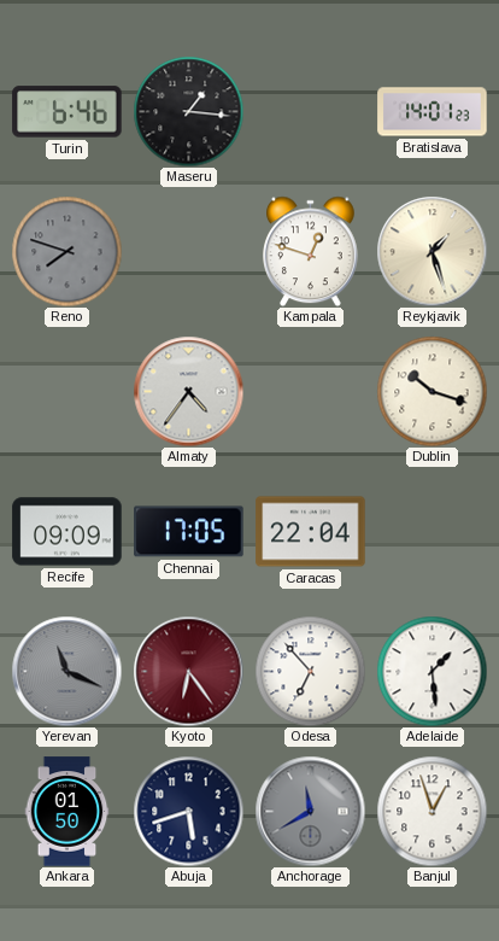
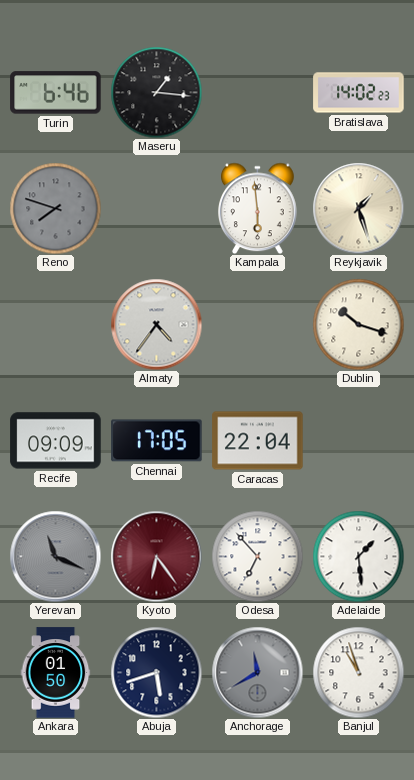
Bratislava: 14:01 -> 14:02 (359, 93)
Kampala: 12:48 -> 5:59 (258, 208)
Banjul: 12:57 -> 10:57 (358, 672)
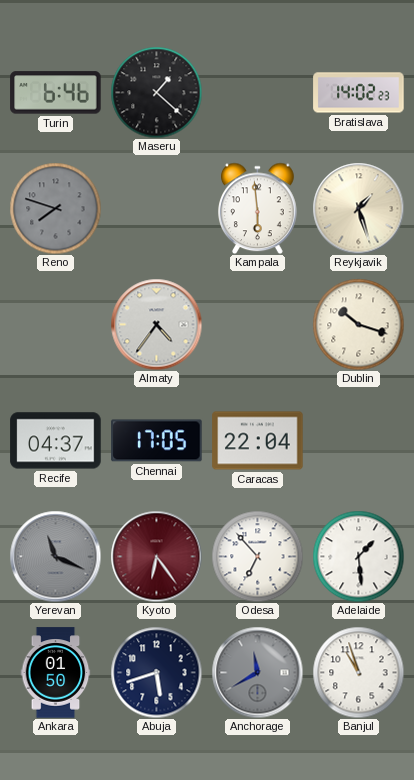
Maseru: 1:16 -> 1:22 (156, 92)
Recife: 09:09 -> 04:37 (56, 441)
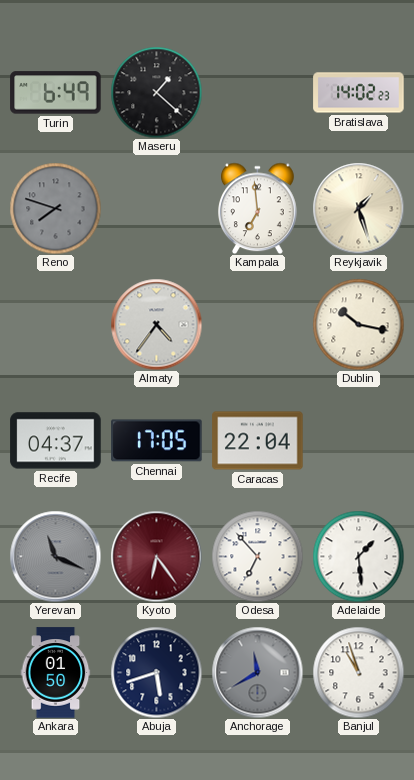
Turin: 6:46 -> 6:49 (56, 93)
Kampala: 5:59 -> 6:59 (258, 208)
Dublin: 10:18 -> 10:17 (358, 324)
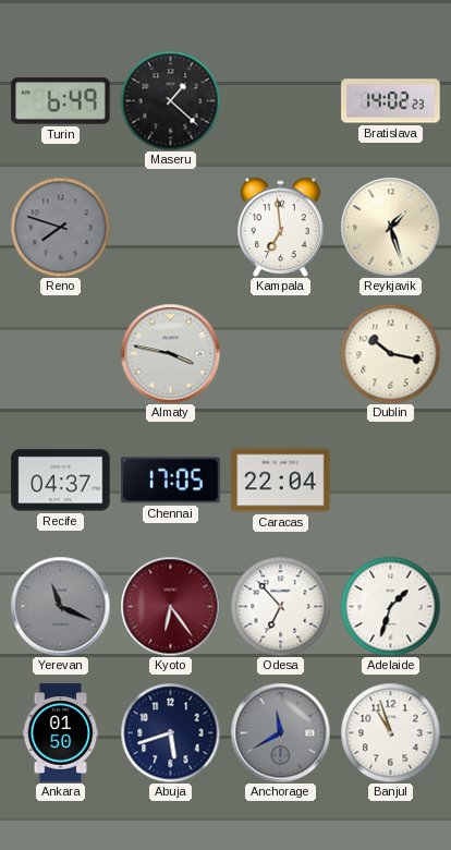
Almaty: 4:36 -> 3:47 (170, 353)
Adelaide: 1:29 -> 1:33 (390, 606)
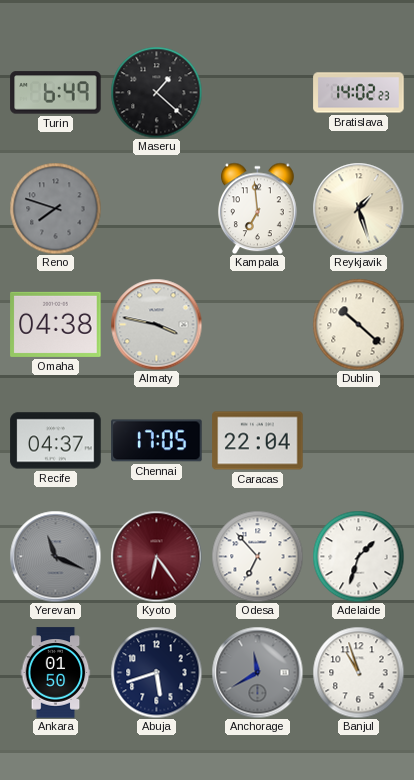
Omaha: none -> 04:38 (56, 324)
Dublin: 10:17 -> 10:22 (358, 324)
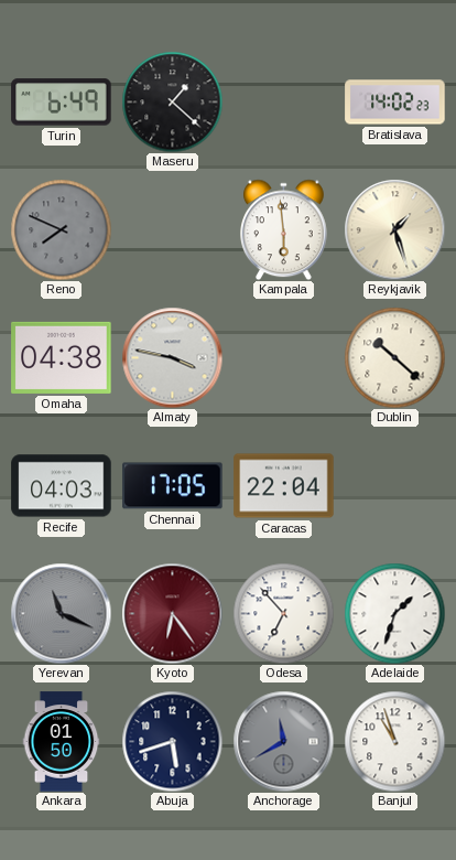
Reno: 7:48 -> 7:49 (61, 229)
Kampala: 6:59 -> 5:59 (284, 229)
Recife: 04:37 -> 04:03 (62, 486)
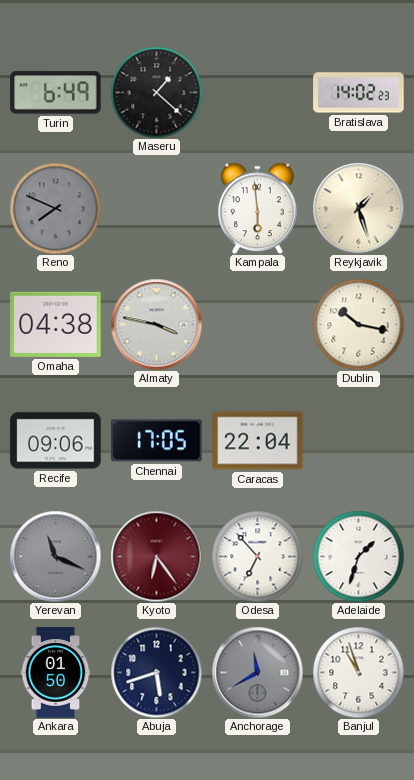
Dublin: 10:22 -> 10:17 (358, 324)
Recife: 04:03 -> 09:06 (56, 441)
